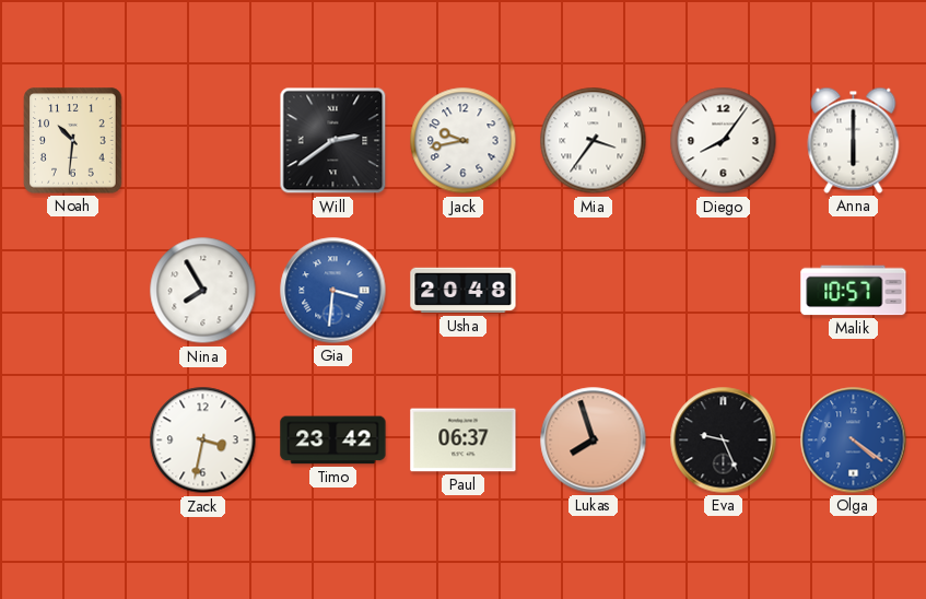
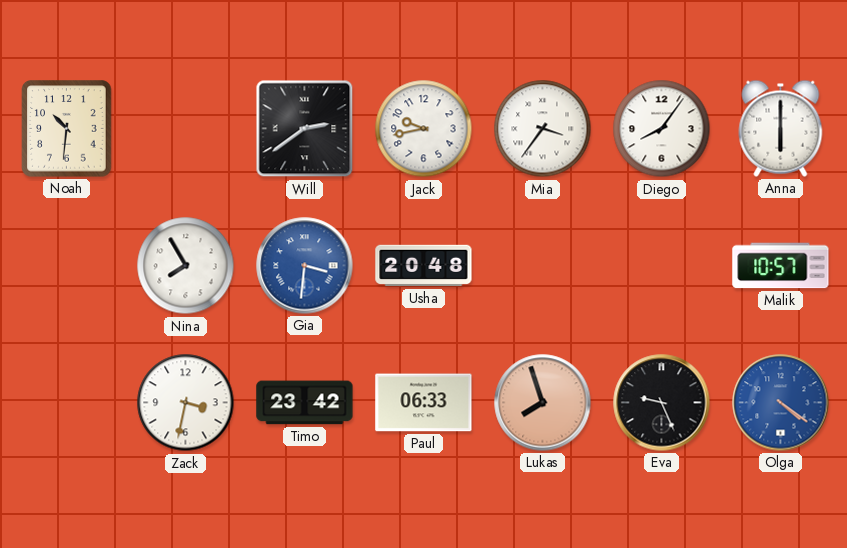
Paul: 06:37 -> 06:33 (424, 403)
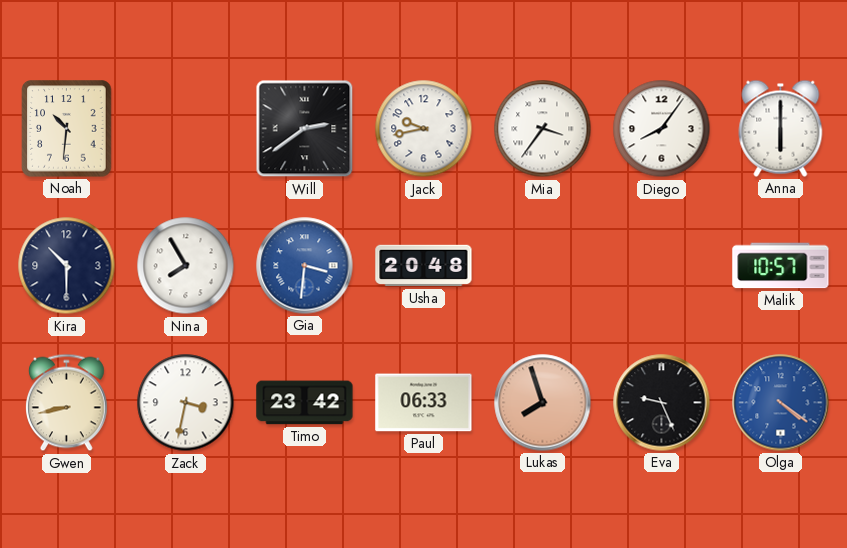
Kira: none -> 10:30 (67, 266)
Gwen: none -> 8:43 (67, 403)
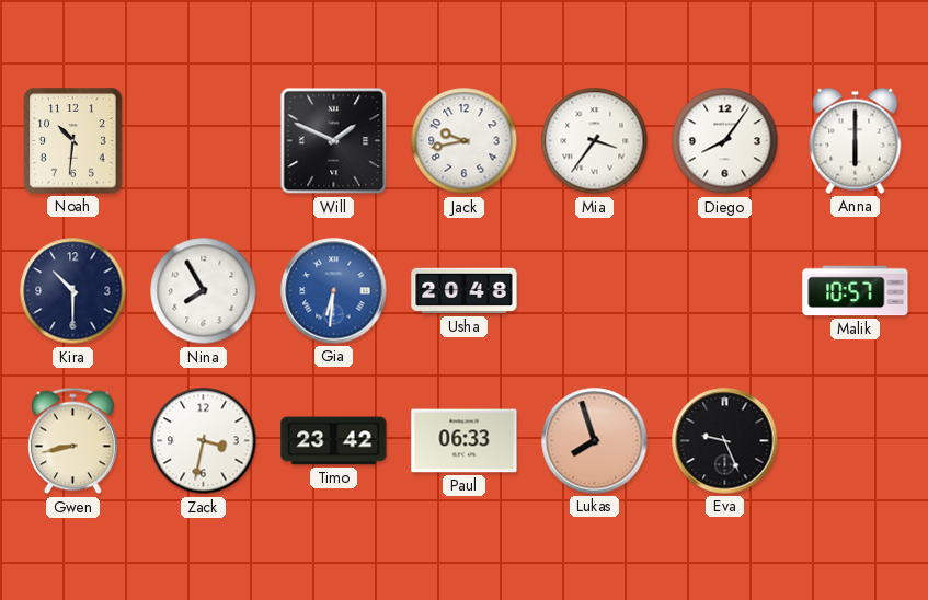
Will: 2:39 -> 1:49 (334, 141)
Gia: 3:31 -> 6:31 (334, 291)
Olga: 4:21 -> none (781, 403)
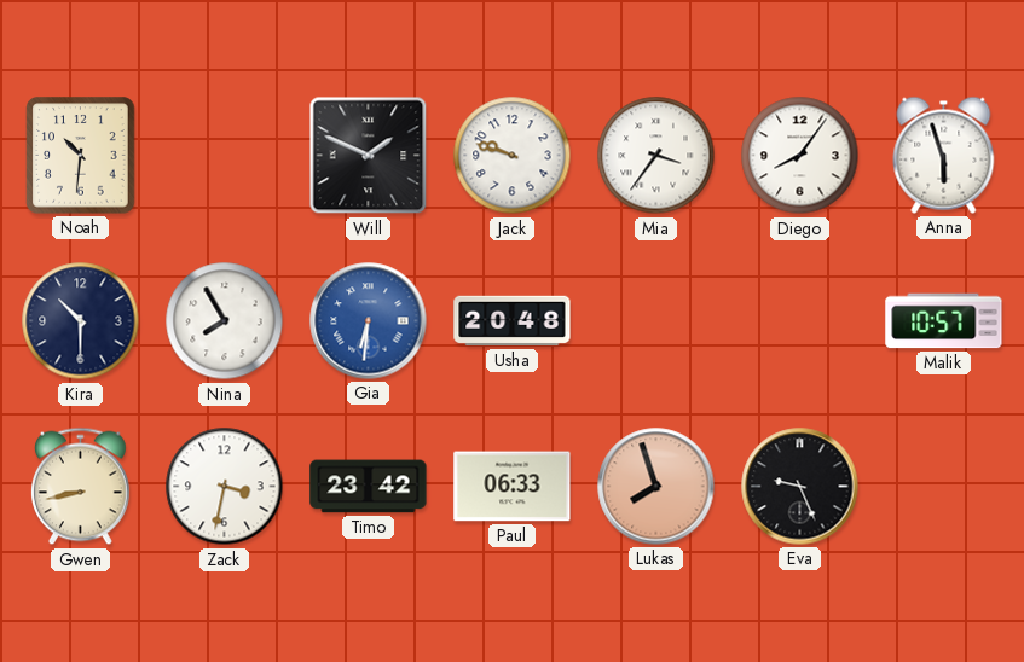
Jack: 9:43 -> 9:48 (513, 156)
Anna: 6:00 -> 5:57 (944, 155)
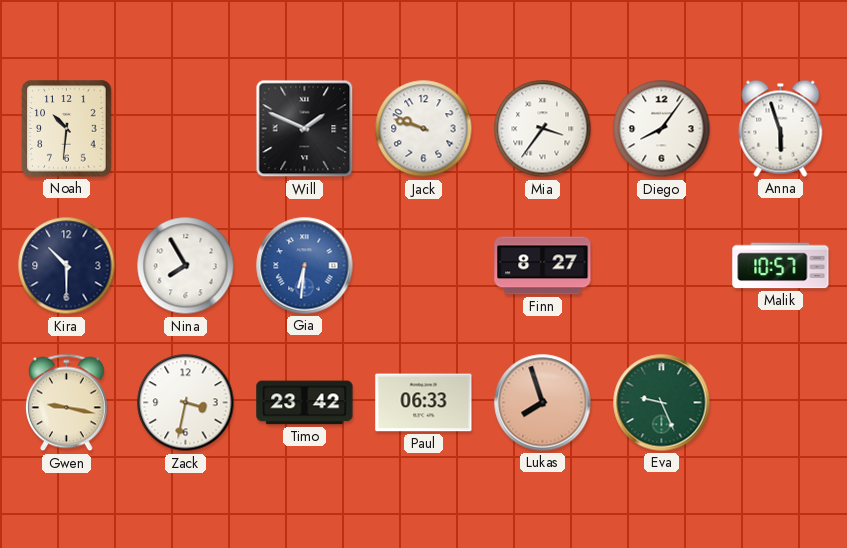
Usha: 20:48 -> none (513, 321)
Finn: none -> 8:27 (543, 266)
Gwen: 8:43 -> 9:17 (67, 403)
Eva dial: black -> green (662, 403)
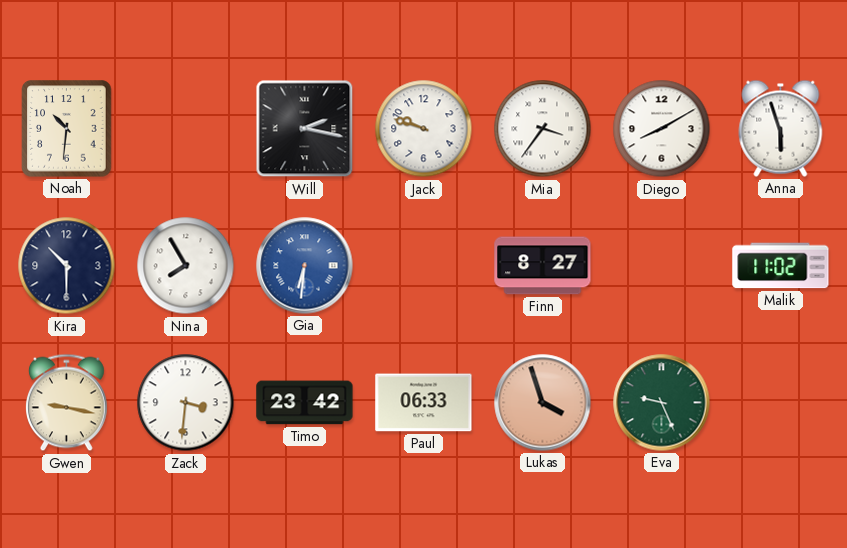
Will: 1:49 -> 2:17 (305, 129)
Diego: 8:06 -> 8:10 (662, 129)
Malik: 10:57 -> 11:02 (781, 266)
Zack: 3:32 -> 3:31 (186, 403)
Lukas: 7:57 -> 3:57 (543, 403)
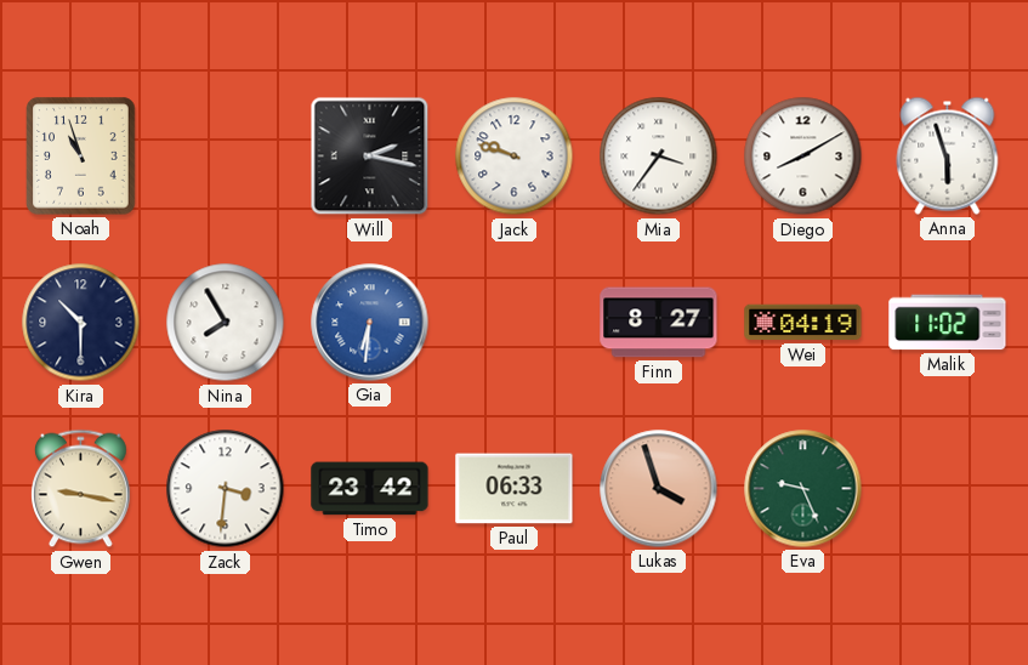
Noah: 10:31 -> 10:57 (81, 157)
Wei: none -> 04:19 (803, 323)
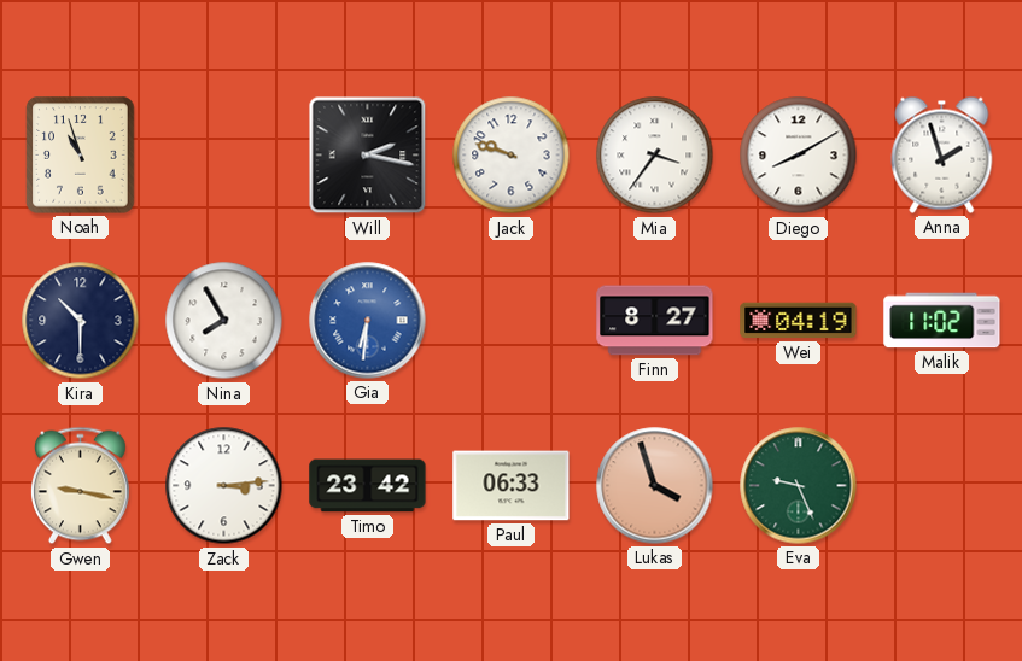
Anna: 5:57 -> 1:57 (942, 154)
Zack: 3:31 -> 3:14 (224, 486)
